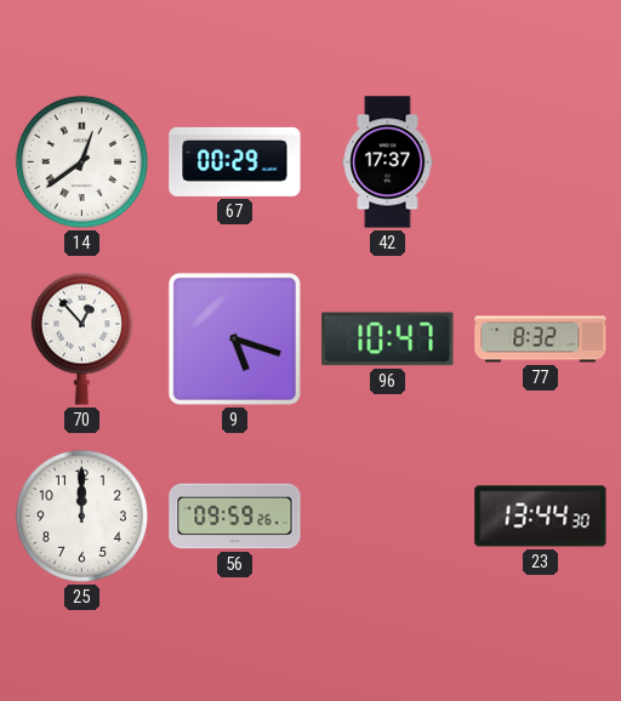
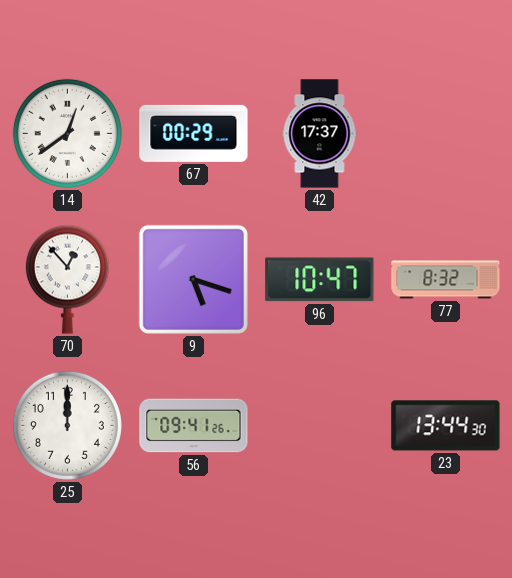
56: 09:59 -> 09:41 (194, 426)
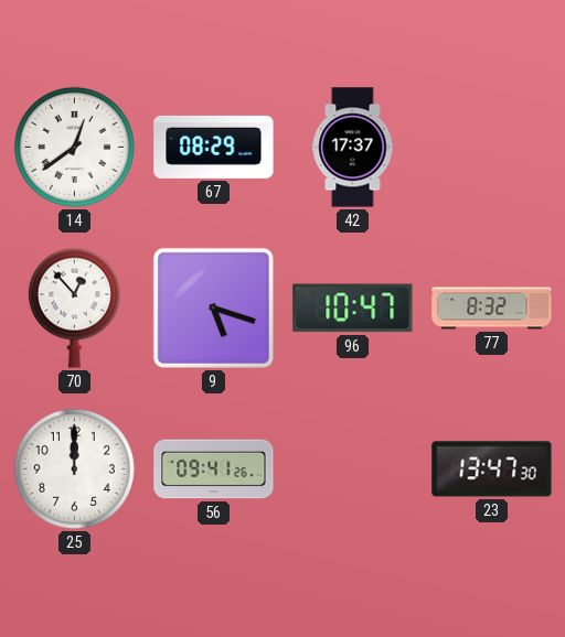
67: 00:29 -> 08:29 (214, 147)
23: 13:44 -> 13:47 (492, 469)
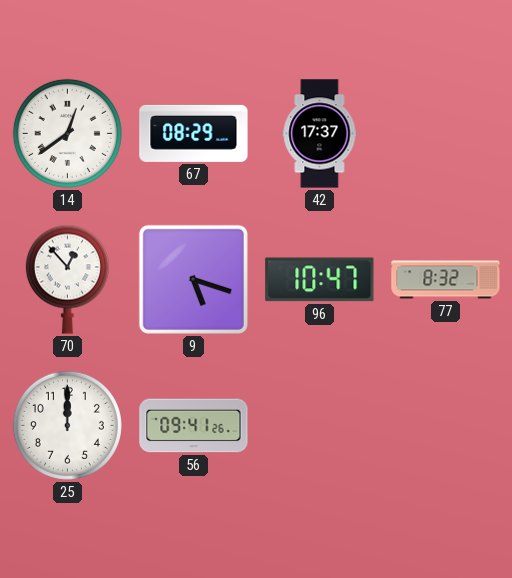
23: 13:47 -> none (492, 469)
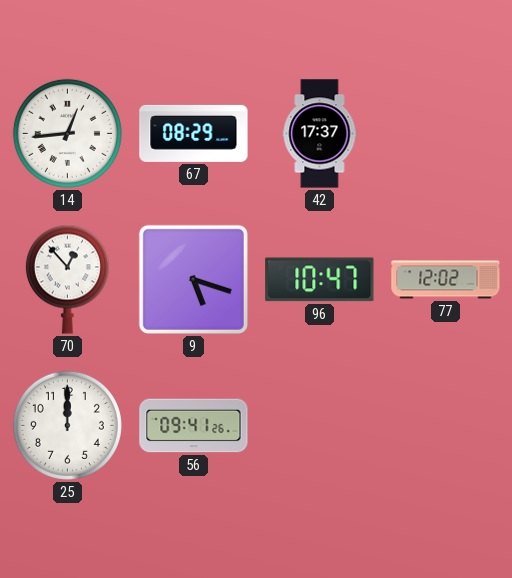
14: 12:39 -> 12:44 (67, 133)
77: 8:32 -> 12:02 (446, 280)
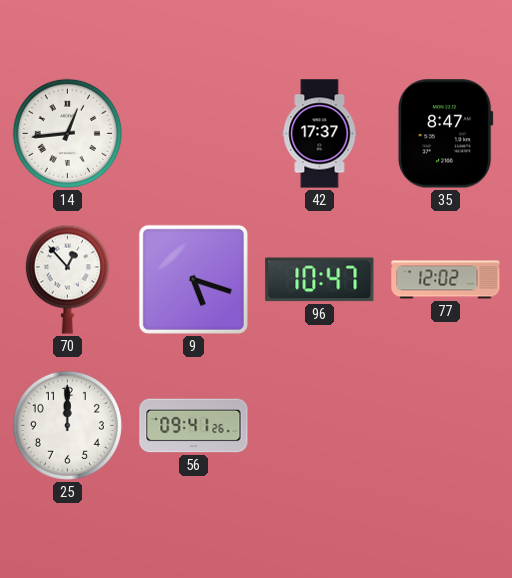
67: 08:29 -> none (194, 133)
35: none -> 8:47 (445, 134)
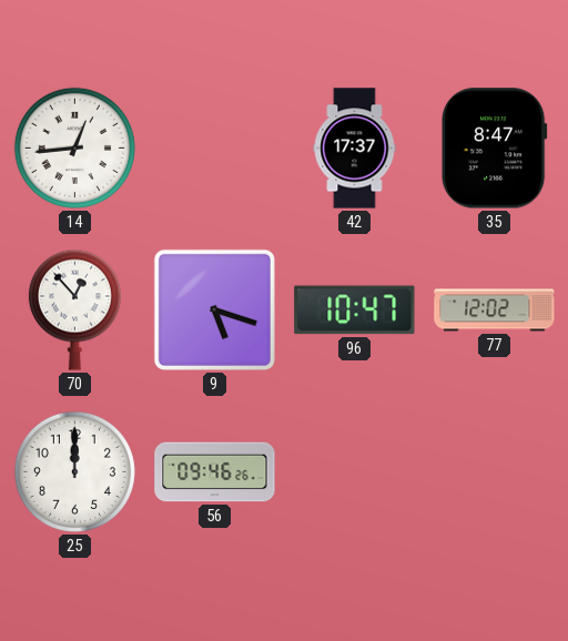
56: 09:41 -> 09:46 (215, 472)
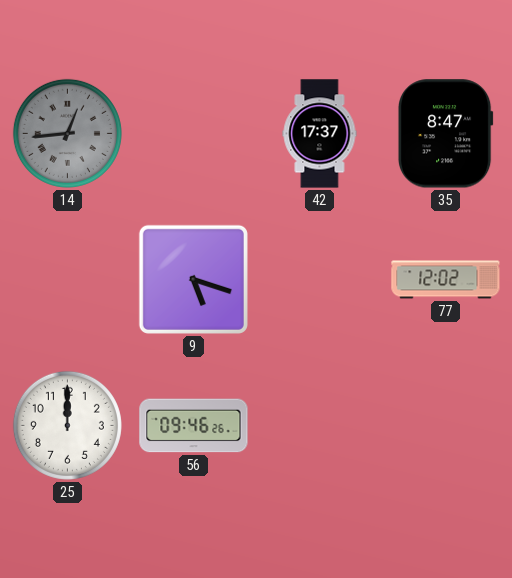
14 dial: white -> grey (67, 133)
70: 12:53 -> none (74, 309)
96: 10:47 -> none (355, 311)
